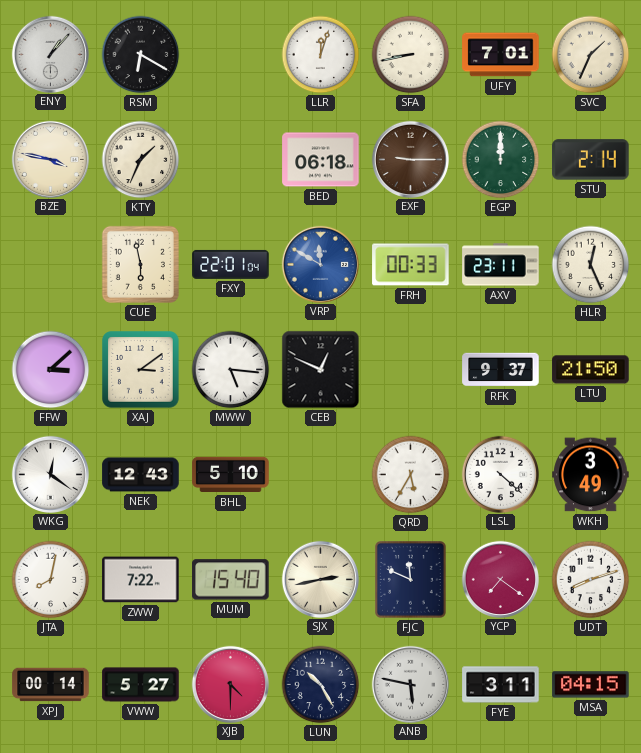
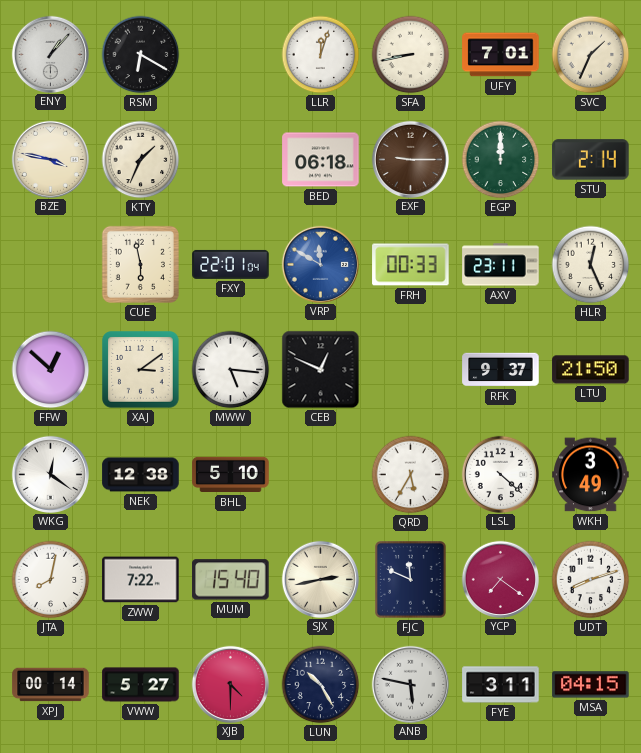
FFW: 3:08 -> 12:52 (51, 370)
NEK: 12:43 -> 12:38 (141, 475)
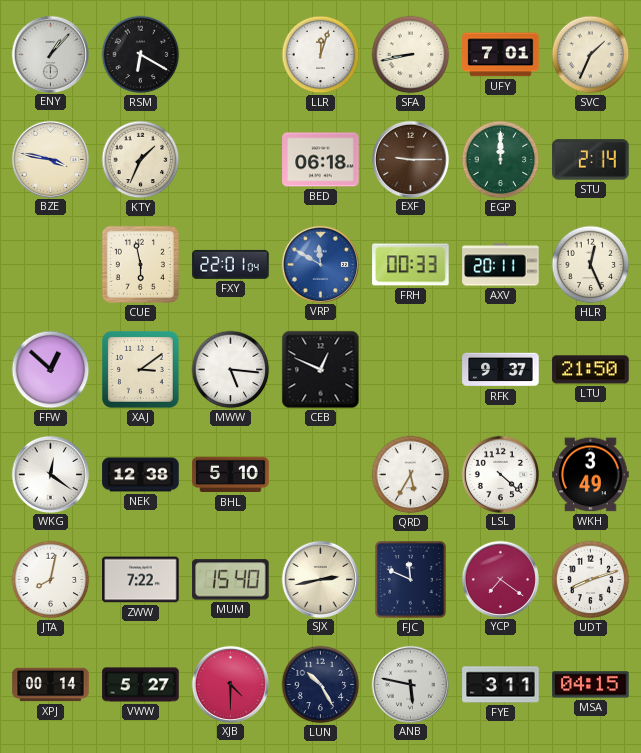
AXV: 23:11 -> 20:11 (501, 265)
